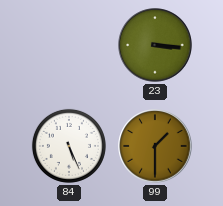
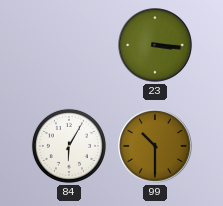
84: 5:26 -> 6:05 (69, 146)
99: 1:30 -> 10:30 (155, 146)
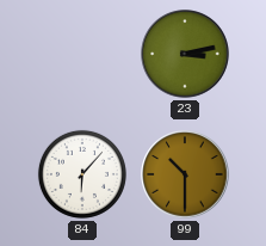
23: 3:16 -> 3:13 (185, 54)
84: 6:05 -> 6:07 (82, 174)
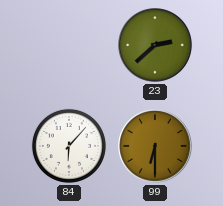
23: 3:13 -> 2:38 (155, 45)
99: 10:30 -> 6:30 (155, 146)
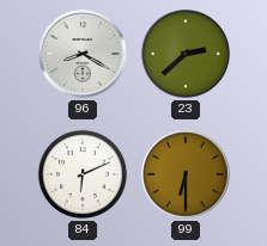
96: none -> 8:20 (83, 54)
84: 6:07 -> 6:11 (83, 174)
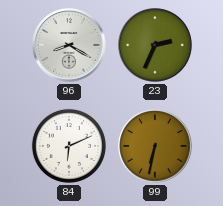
23: 2:38 -> 2:34 (155, 45)
99: 6:30 -> 6:32 (155, 146)
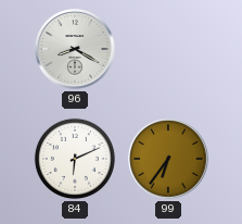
23: 2:34 -> none (155, 45)
99: 6:32 -> 6:36 (168, 159)
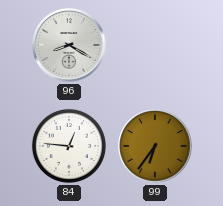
84: 6:11 -> 12:46 (69, 146)
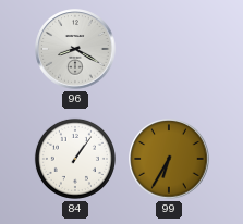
84: 12:46 -> 1:06 (75, 159)
99: 6:36 -> 6:35 (169, 159)
